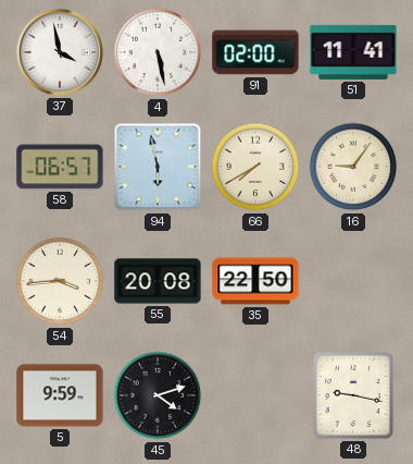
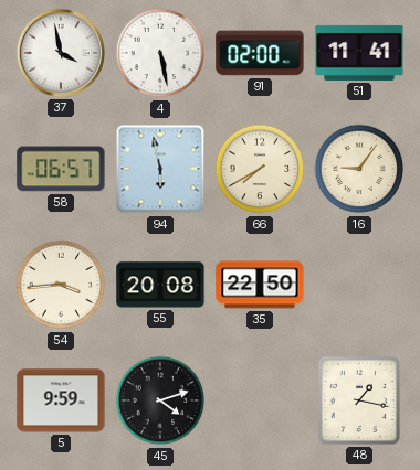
48: 9:17 -> 1:17 (359, 400)
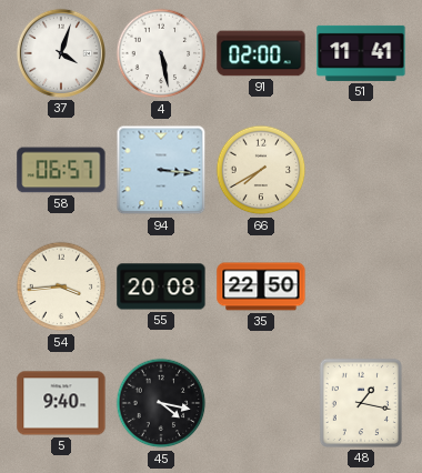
37: 3:58 -> 4:03 (61, 53)
94: 5:58 -> 3:16 (161, 170)
16: 9:06 -> none (359, 169)
5: 9:59 -> 9:40 (61, 403)
45: 4:12 -> 4:17 (161, 403)
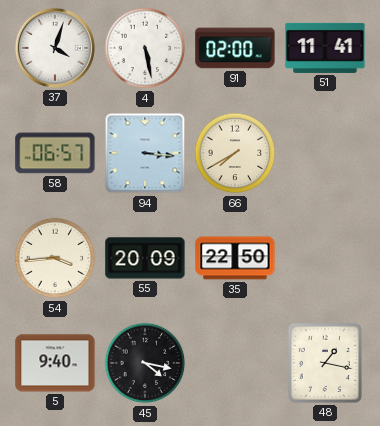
55: 20:08 -> 20:09 (145, 258)
